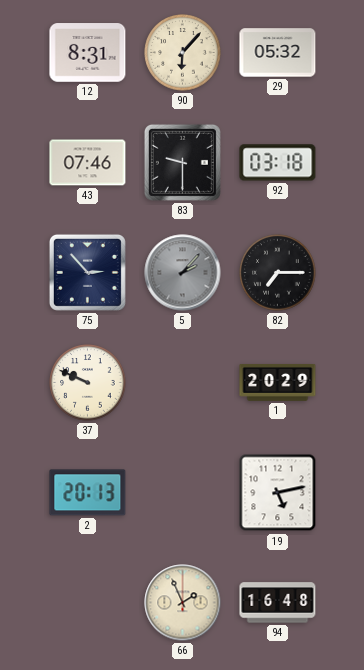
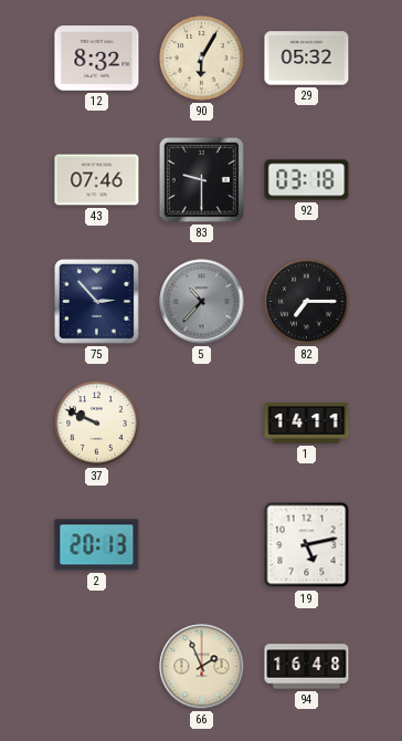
12: 8:31 -> 8:32 (97, 59)
90: 6:07 -> 6:05 (202, 59)
5: 2:07 -> 10:37 (202, 302)
1: 20:29 -> 14:11 (307, 422)
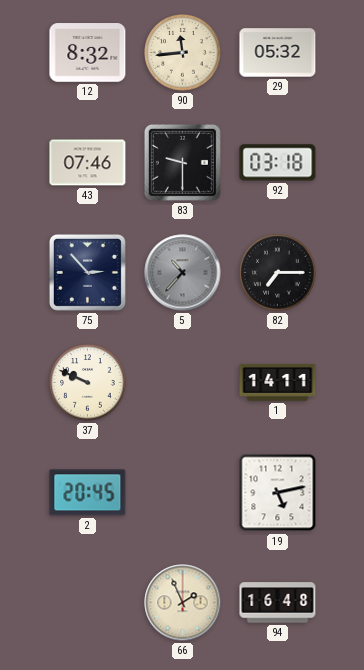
90: 6:05 -> 11:44 (183, 53)
2: 20:13 -> 20:45 (88, 493)
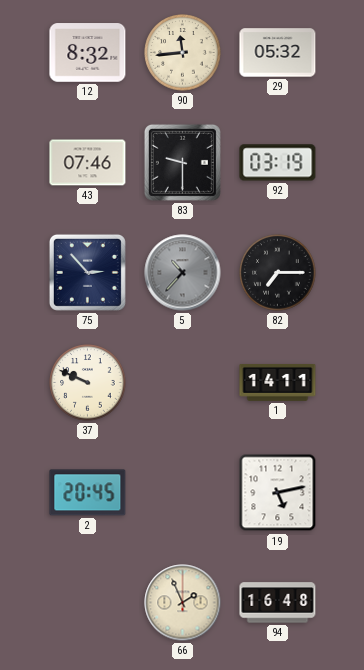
92: 03:18 -> 03:19 (278, 163)
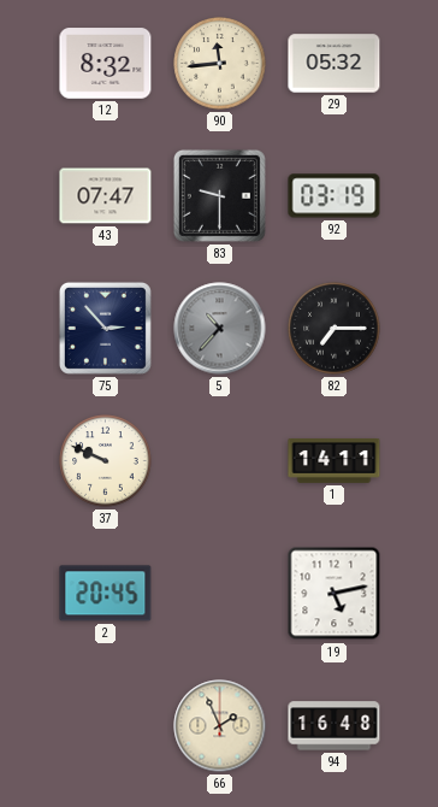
43: 07:46 -> 07:47 (106, 196)
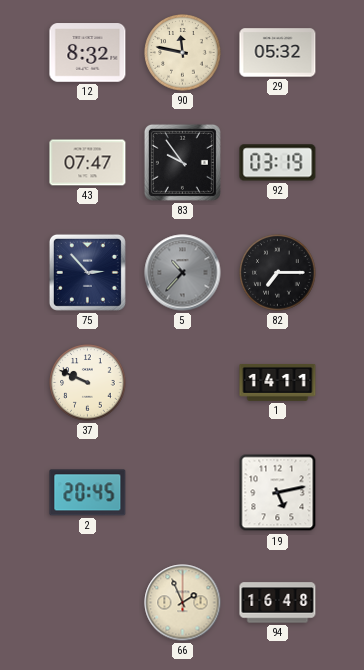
90: 11:44 -> 11:47 (183, 53)
83: 9:30 -> 9:54 (182, 162)
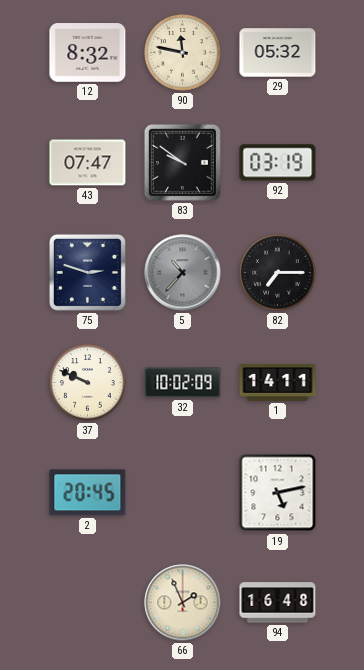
83: 9:54 -> 9:51 (182, 162)
75: 2:53 -> 2:48 (87, 272)
32: none -> 10:02 (183, 383)
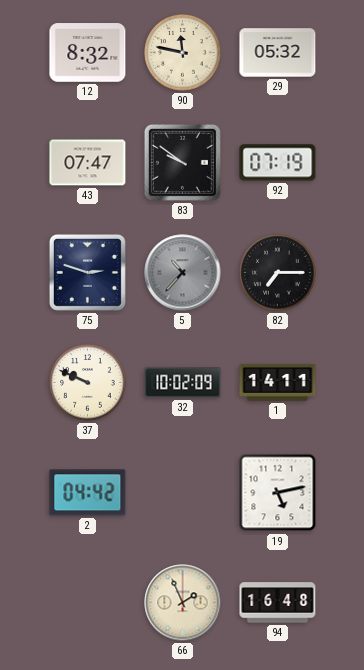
92: 03:19 -> 07:19 (278, 163)
2: 20:45 -> 04:42 (88, 493)
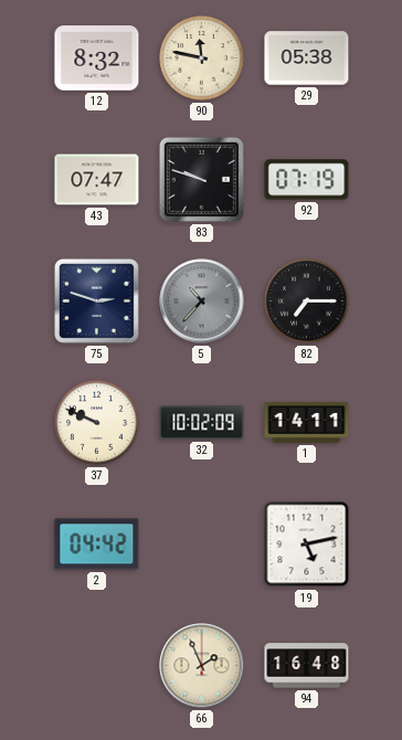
29: 05:32 -> 05:38 (307, 59)
83: 9:51 -> 9:48 (201, 179)
